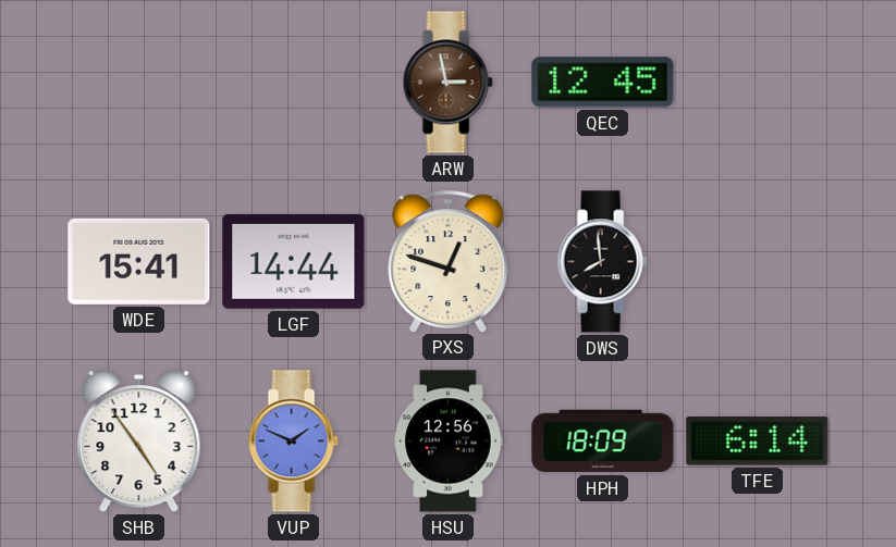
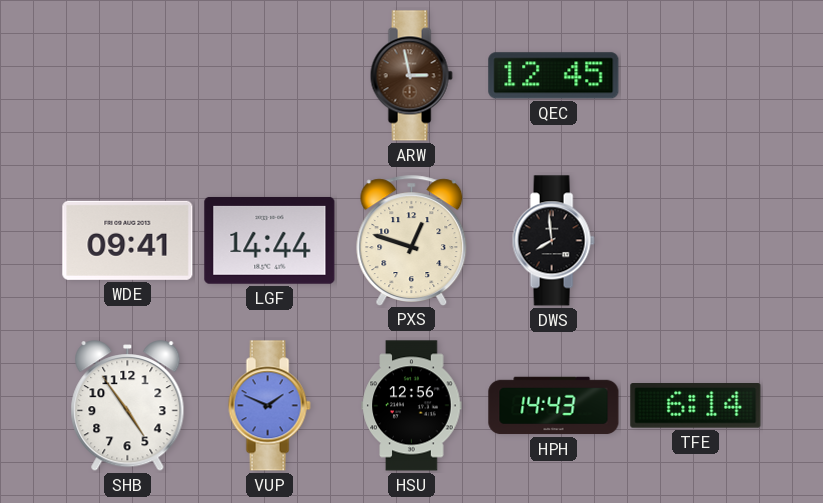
WDE: 15:41 -> 09:41 (128, 240)
HPH: 18:09 -> 14:43 (554, 406)
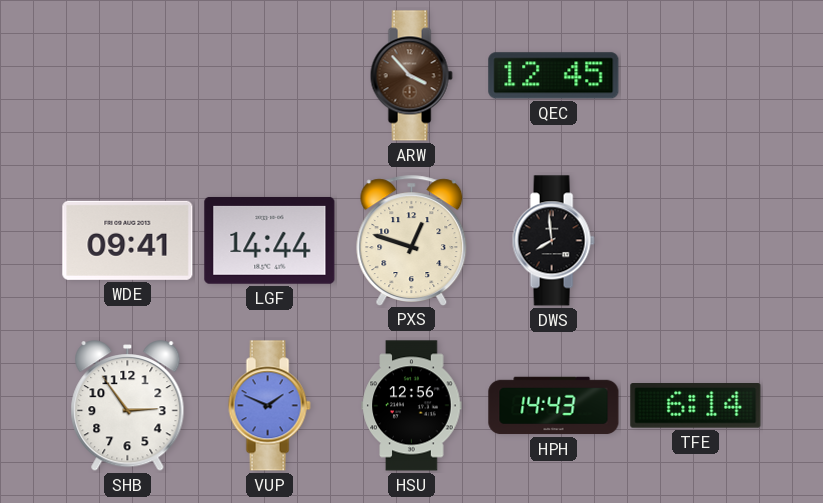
ARW: 2:58 -> 3:53 (411, 76)
SHB: 4:54 -> 2:54 (128, 406)
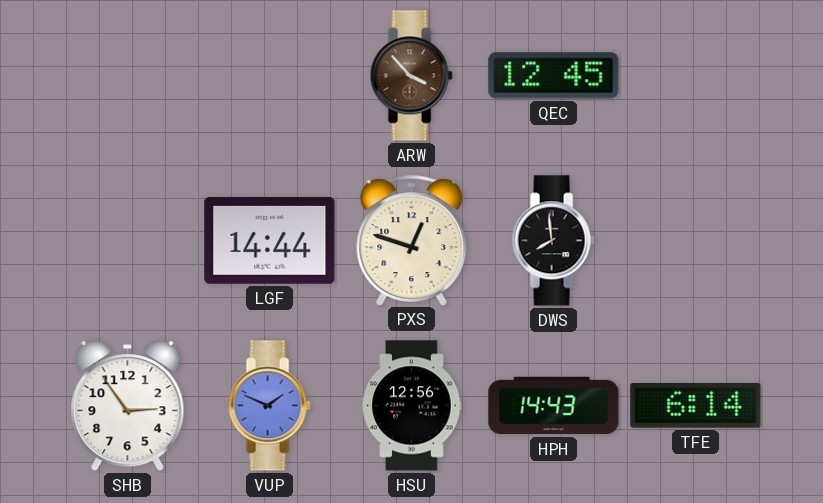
WDE: 09:41 -> none (128, 240)
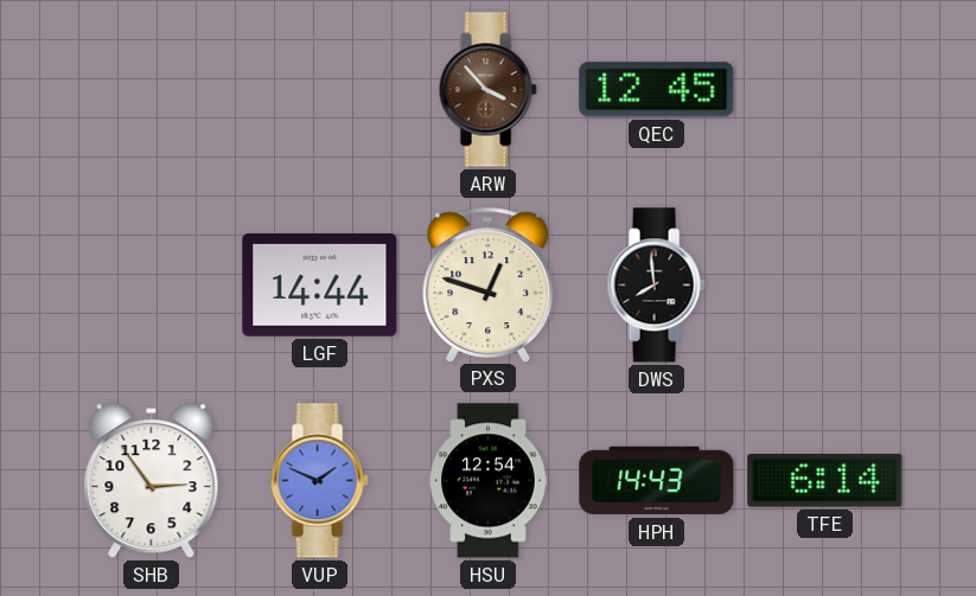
HSU: 12:56 -> 12:54 (489, 481)
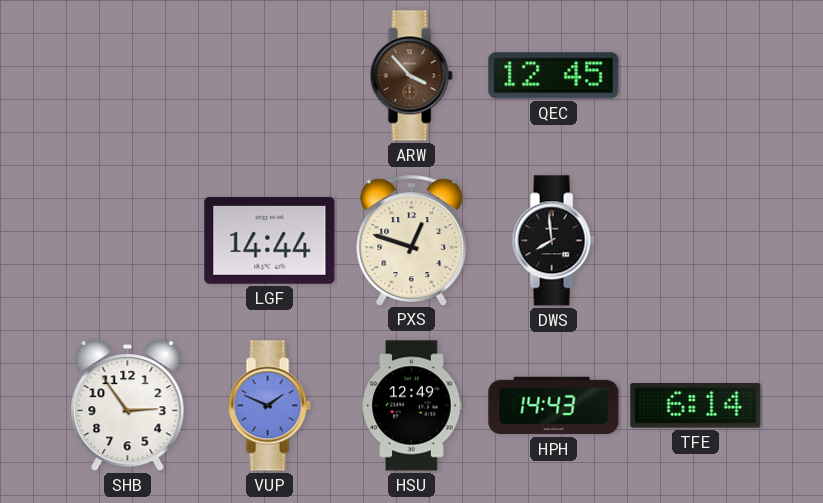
HSU: 12:54 -> 12:49 (412, 406)
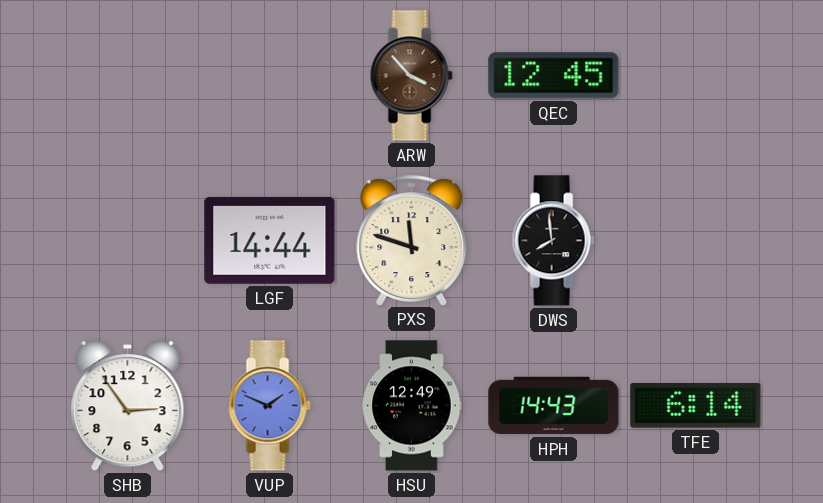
PXS: 12:48 -> 11:48 (412, 240)
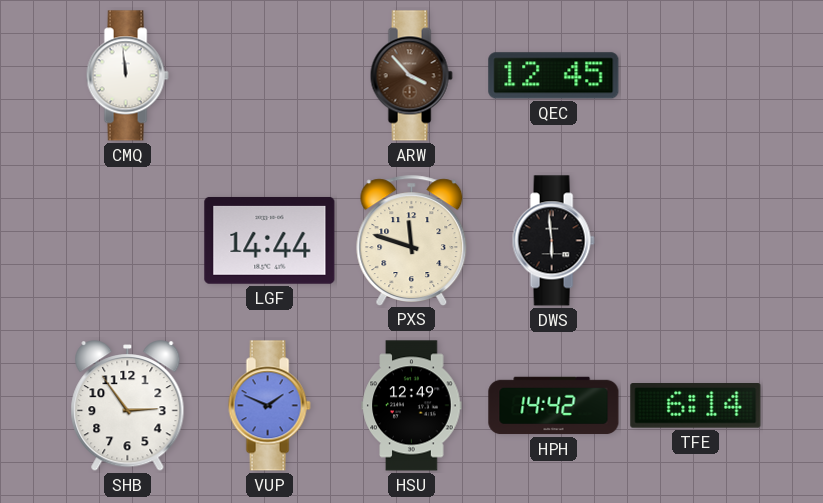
CMQ: none -> 11:59 (127, 76)
DWS: 7:59 -> 5:59 (553, 241)
HPH: 14:43 -> 14:42 (554, 406)
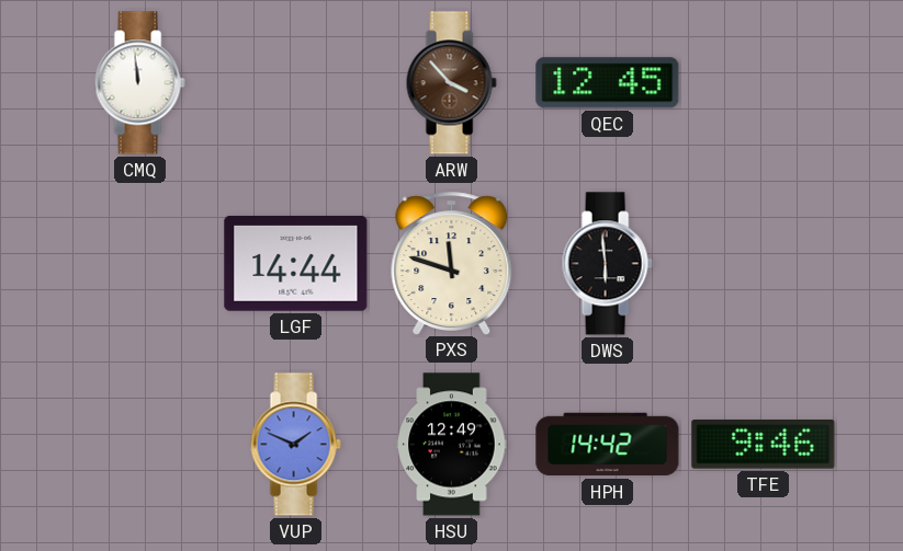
SHB: 2:54 -> none (128, 406)
TFE: 6:14 -> 9:46 (764, 445)
